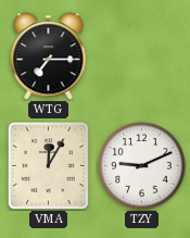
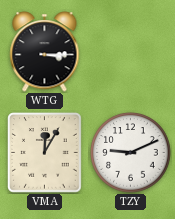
WTG: 7:15 -> 3:15 (45, 52)
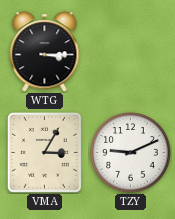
VMA: 12:05 -> 3:05 (45, 153)
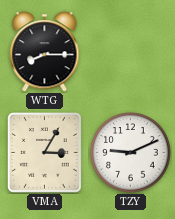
WTG: 3:15 -> 8:15 (45, 52)
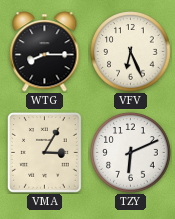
VFV: none -> 6:26 (131, 52)
TZY: 9:11 -> 6:11 (131, 153)
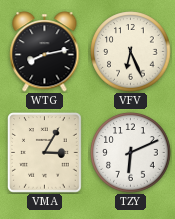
WTG: 8:15 -> 8:13 (45, 52)
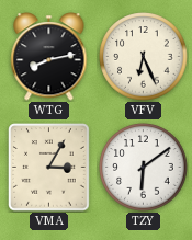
TZY: 6:11 -> 6:09 (144, 168)
